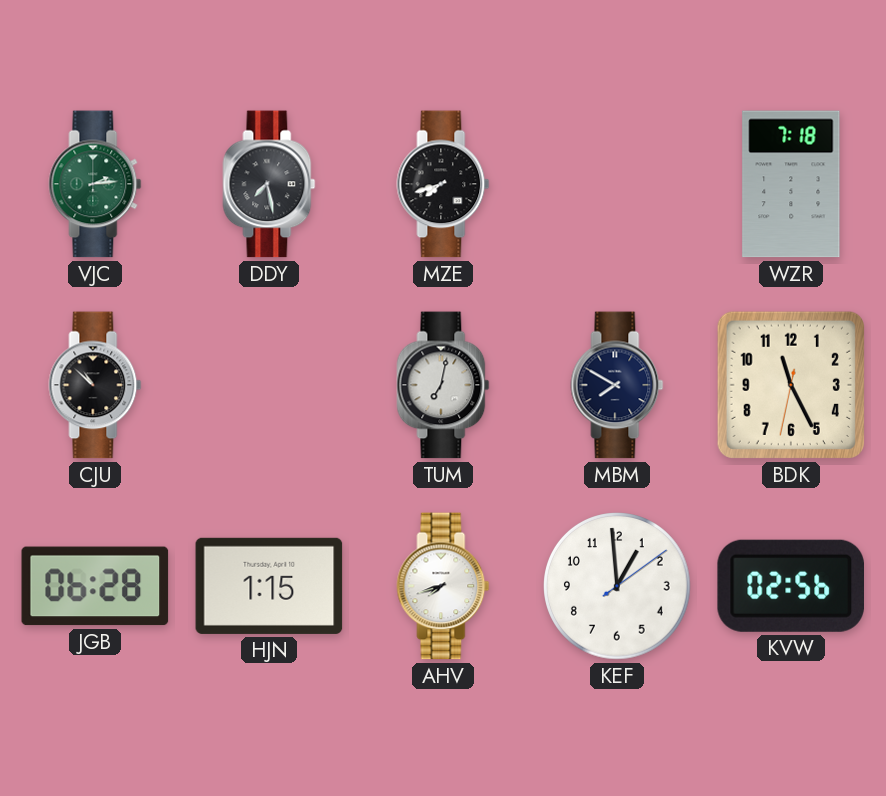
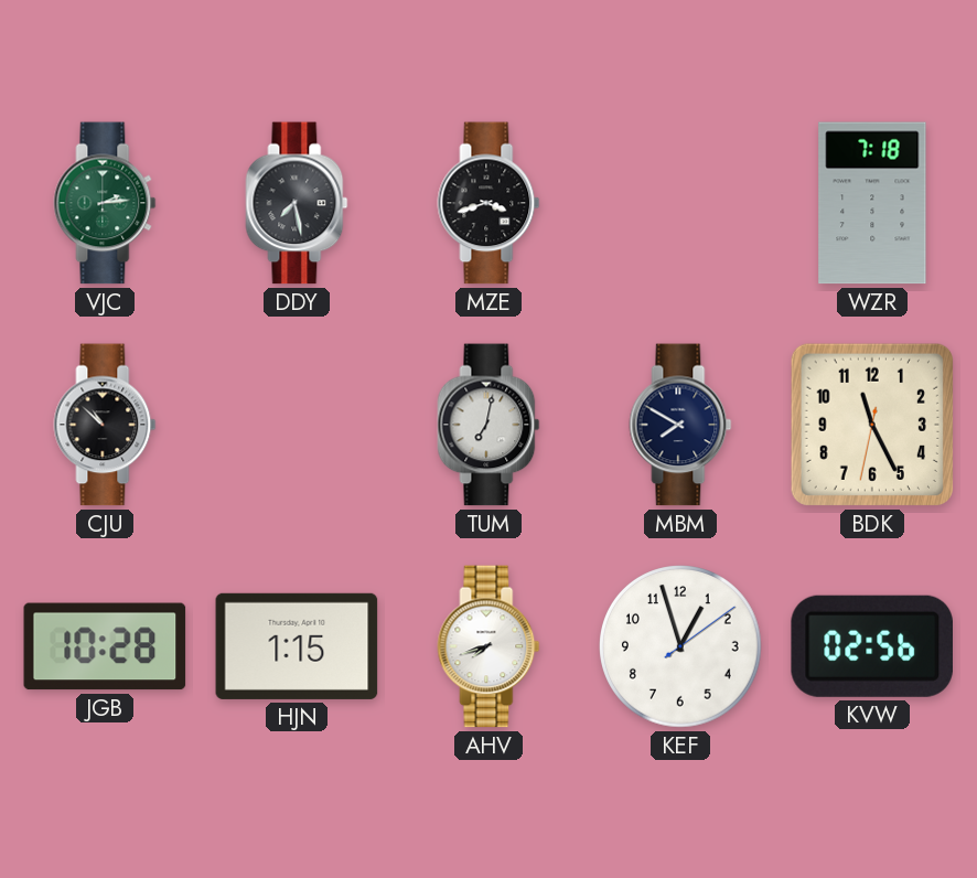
MZE: 7:42 -> 3:42 (488, 203)
JGB: 06:28 -> 10:28 (105, 646)
KEF: 12:59 -> 12:57 (681, 647)
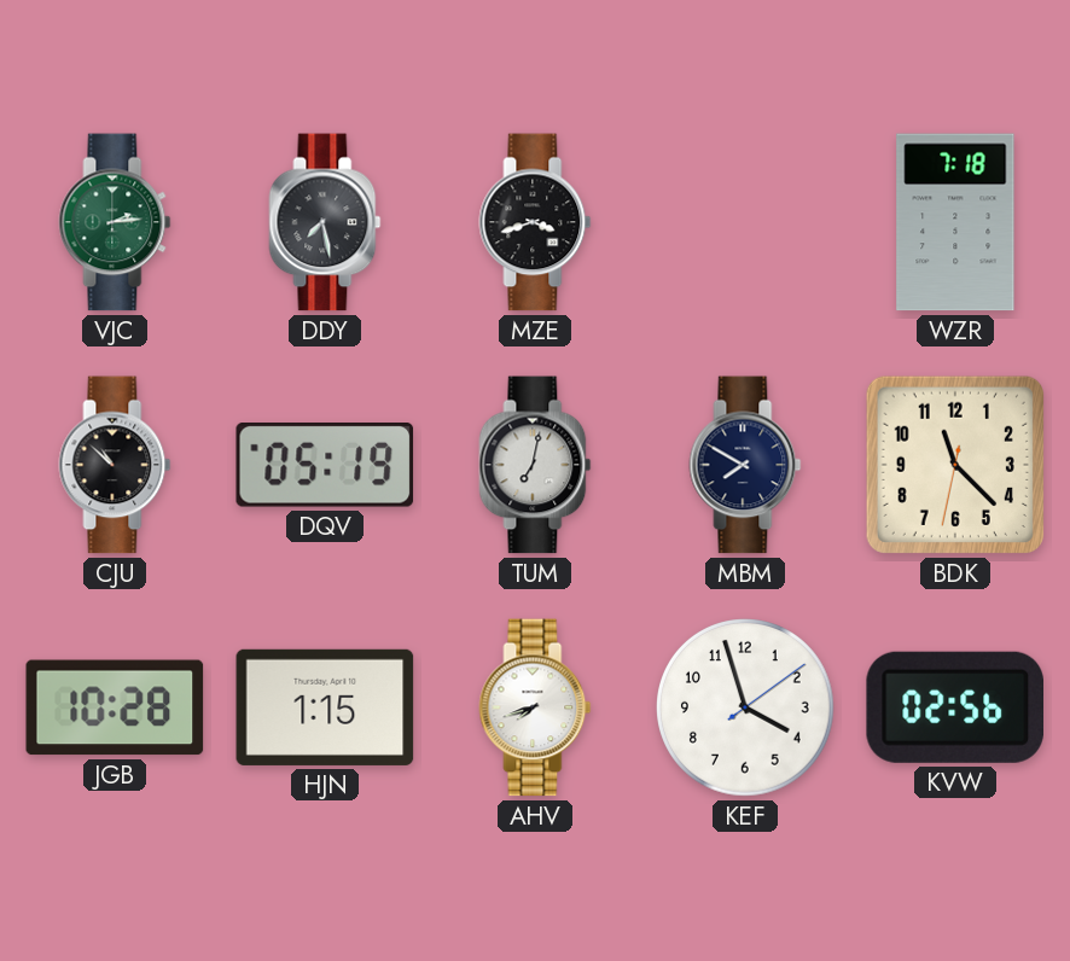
DQV: none -> 05:19 (325, 466)
BDK: 11:25 -> 11:22 (955, 465)
KEF: 12:57 -> 3:57 (746, 709)
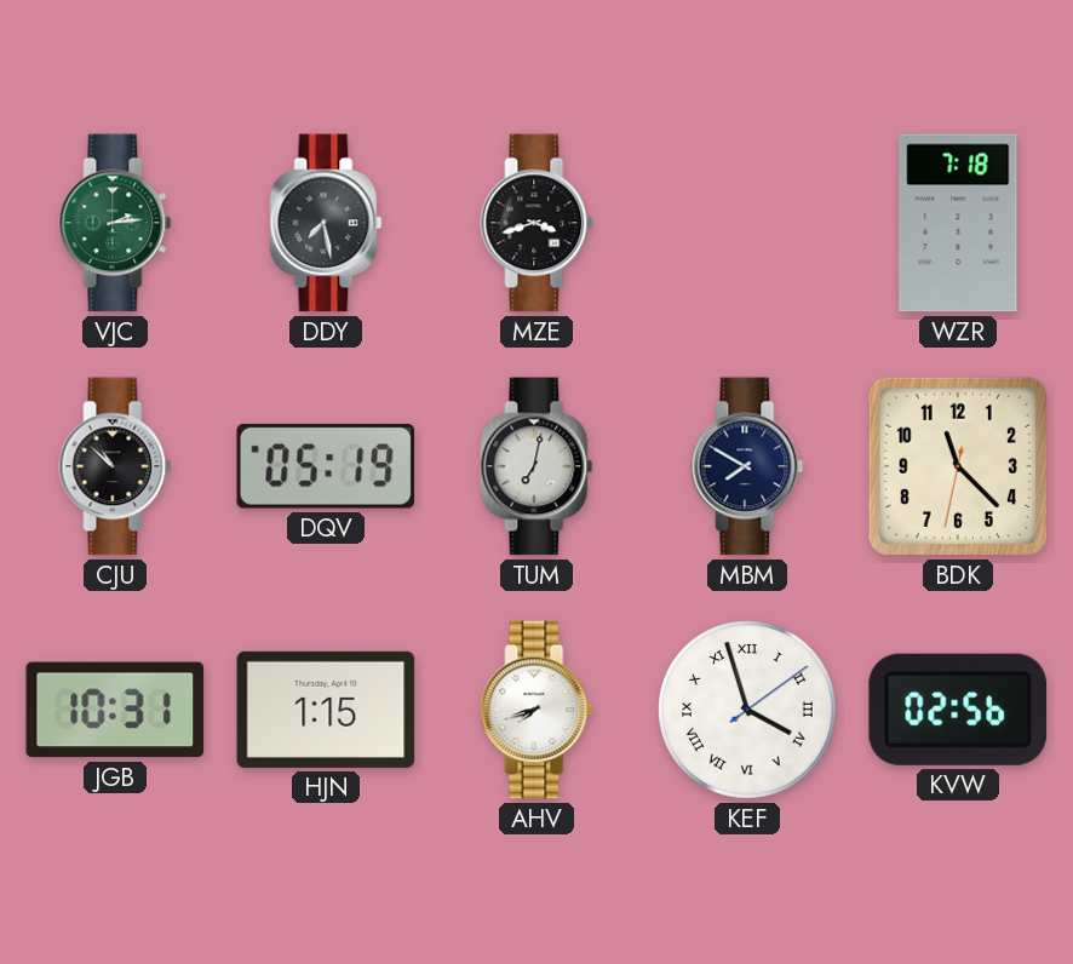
JGB: 10:28 -> 10:31 (115, 710)
KEF numerals: Arabic -> Roman (748, 711)
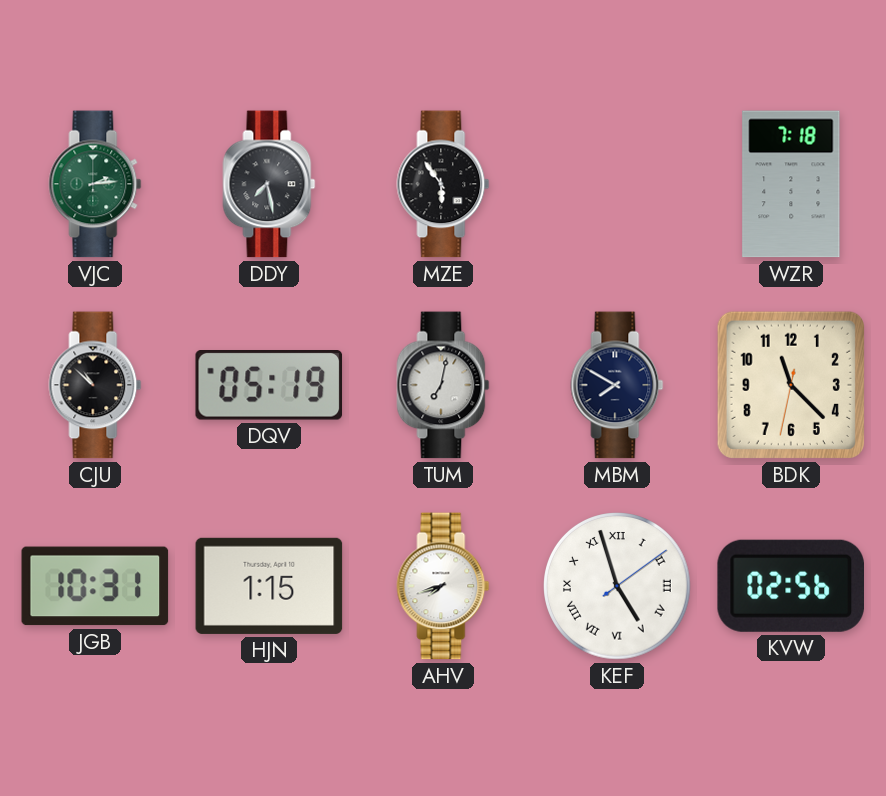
MZE: 3:42 -> 5:54 (443, 184)
KEF: 3:57 -> 4:57 (618, 587)
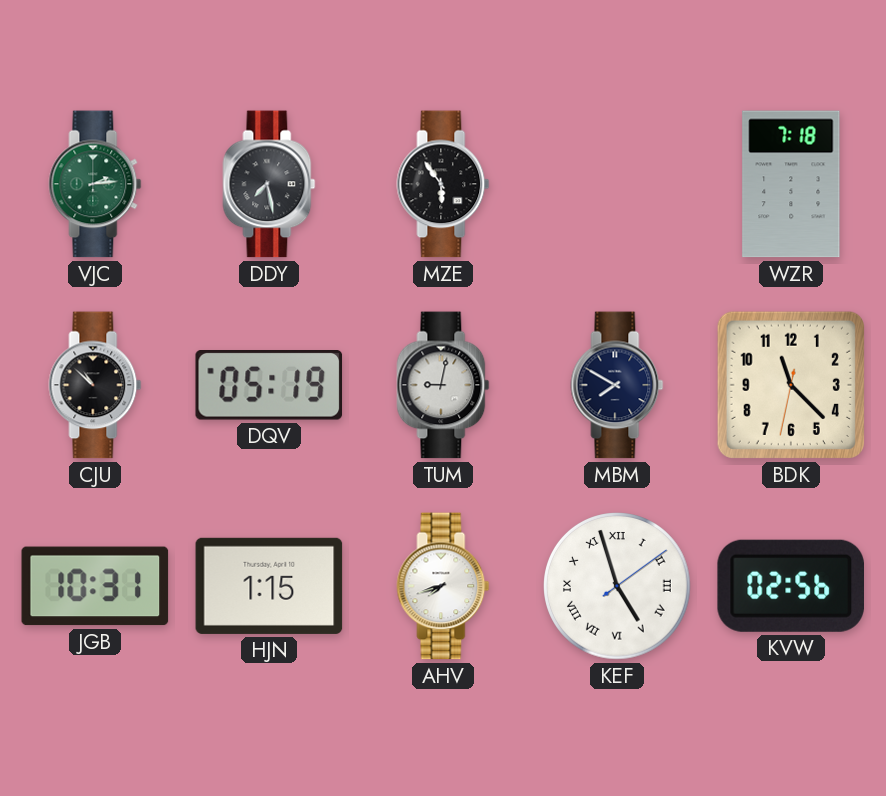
TUM: 7:02 -> 9:02 (443, 385)
